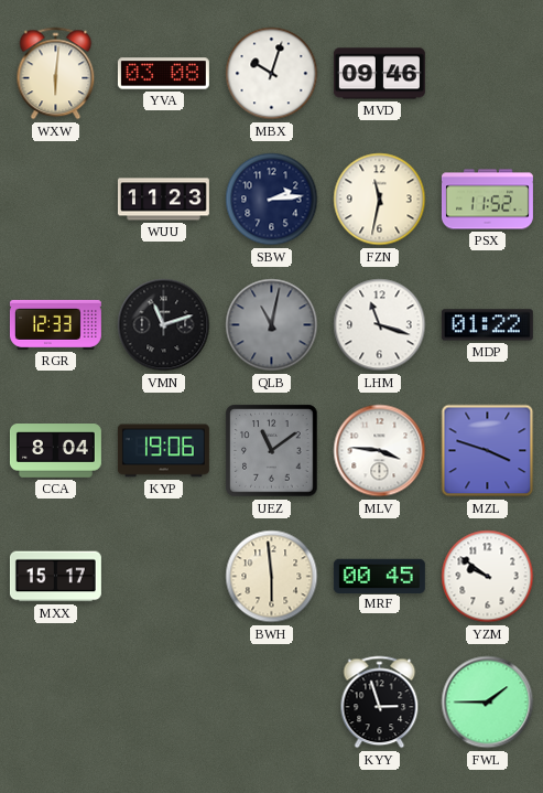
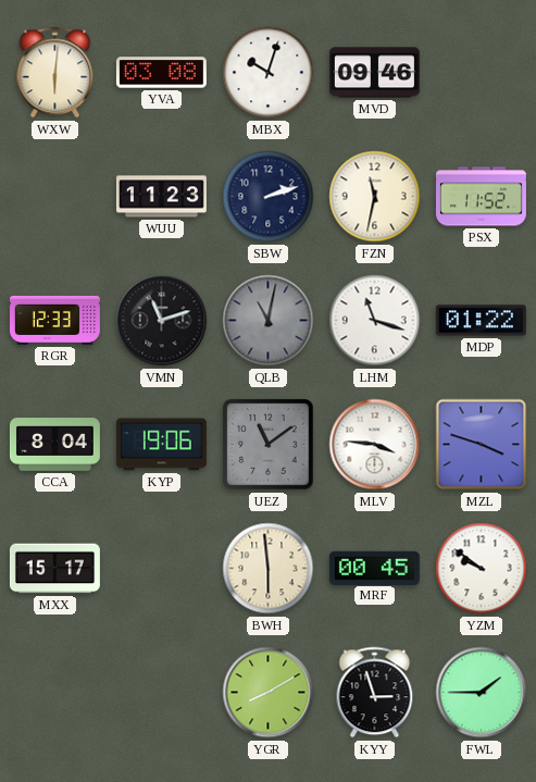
SBW: 2:14 -> 2:12 (269, 197)
YGR: none -> 8:10 (269, 693)
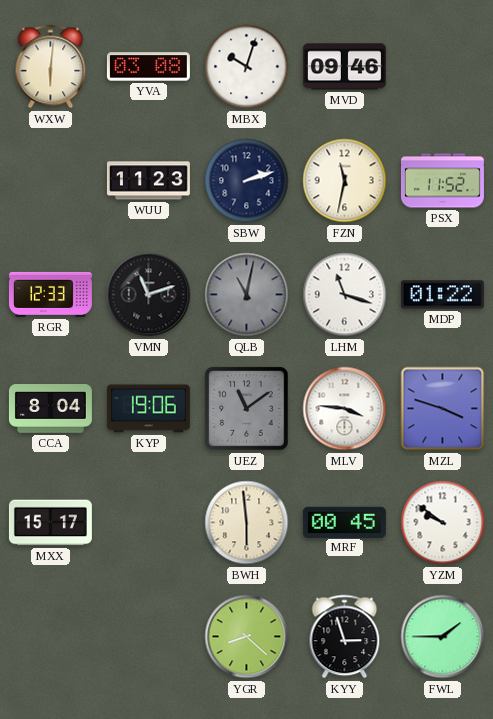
YGR: 8:10 -> 8:22 (247, 637)
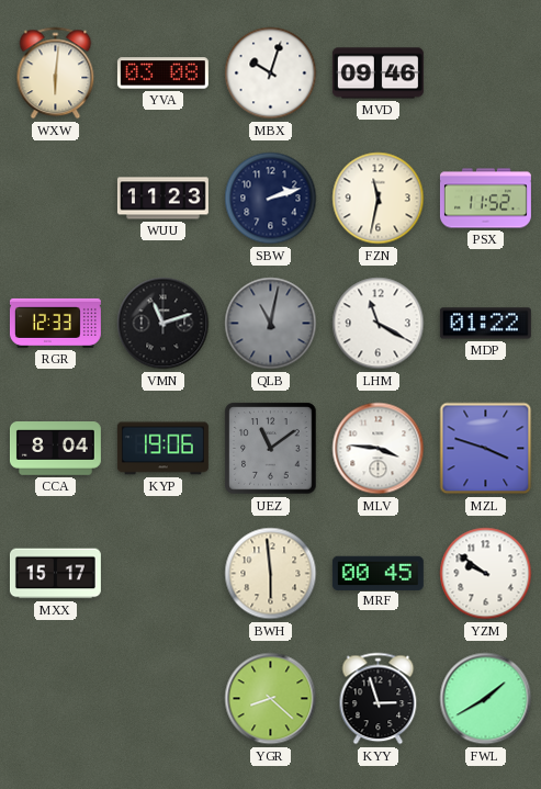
LHM: 11:18 -> 11:20 (379, 324)
FWL: 1:45 -> 1:40 (486, 699)
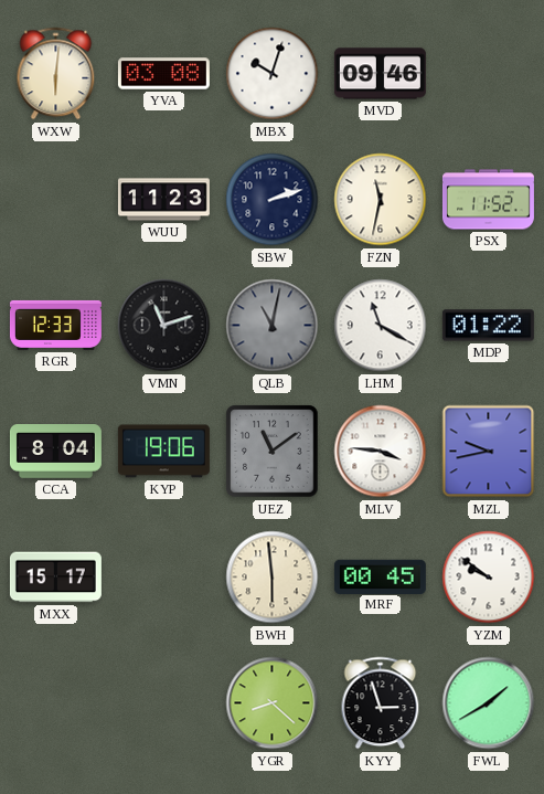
MZL: 3:48 -> 9:43 (489, 452)
